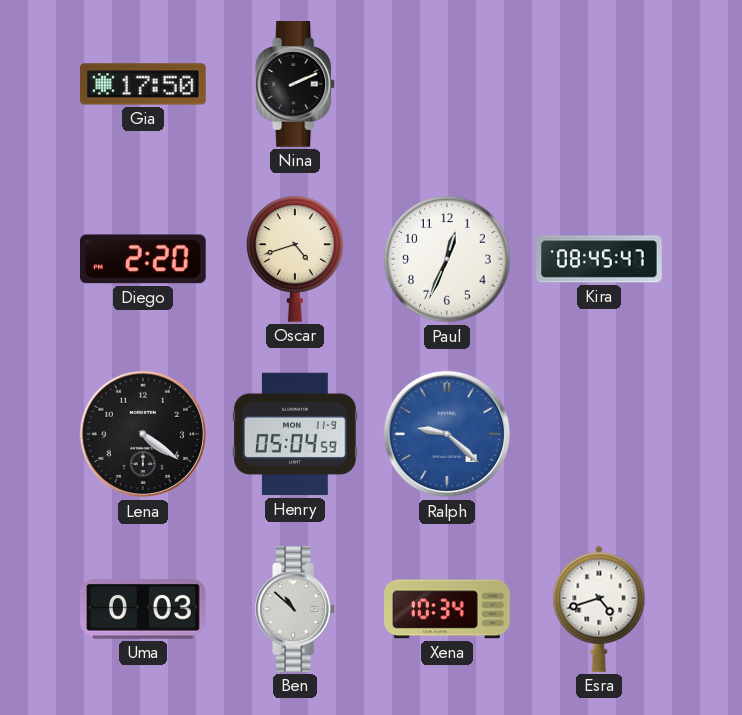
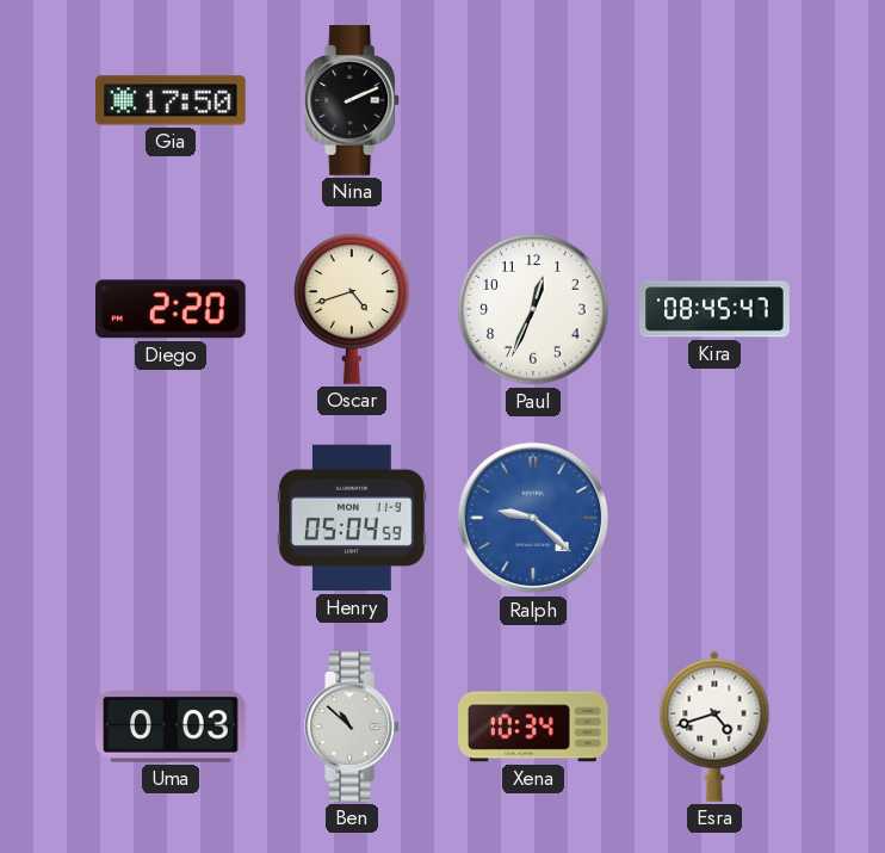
Lena: 4:21 -> none (143, 434)
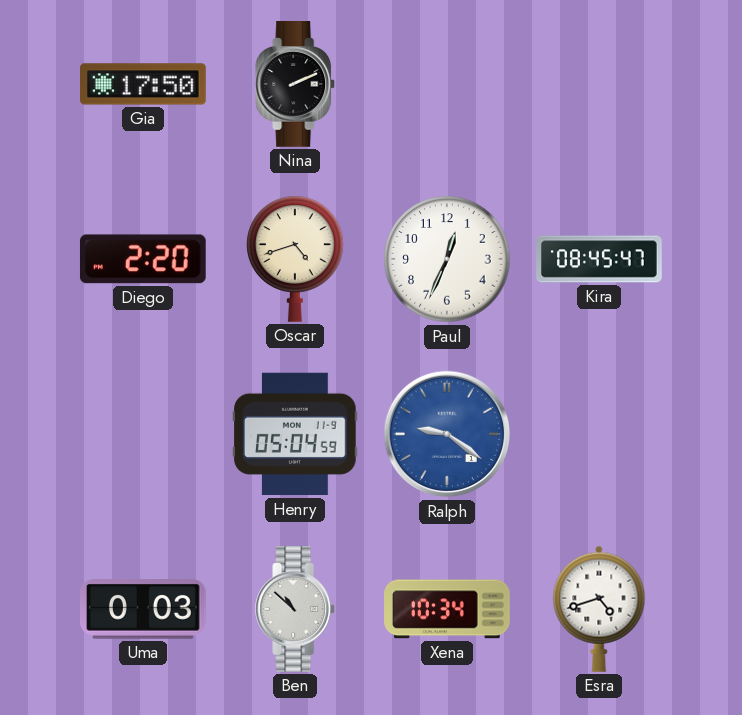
Ralph: 9:22 -> 9:21 (447, 434)
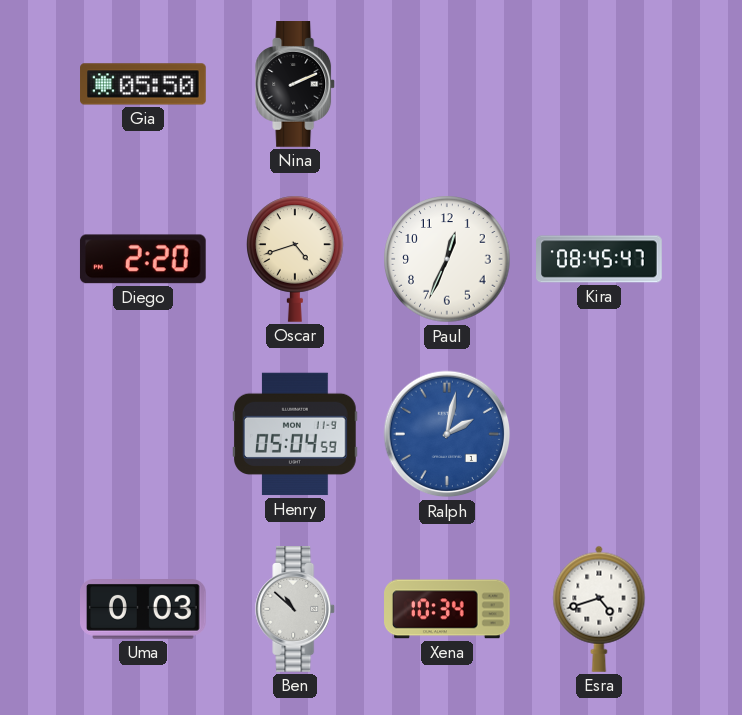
Gia: 17:50 -> 05:50 (143, 84)
Ralph: 9:21 -> 2:02 (447, 434)
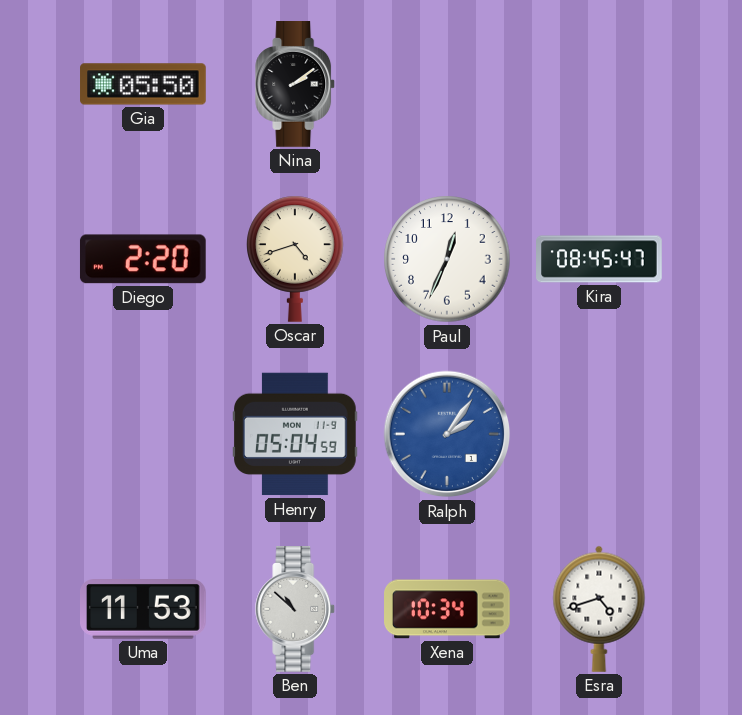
Nina: 2:11 -> 2:09 (296, 84)
Ralph: 2:02 -> 2:06 (447, 434)
Uma: 0:03 -> 11:53 (144, 610)
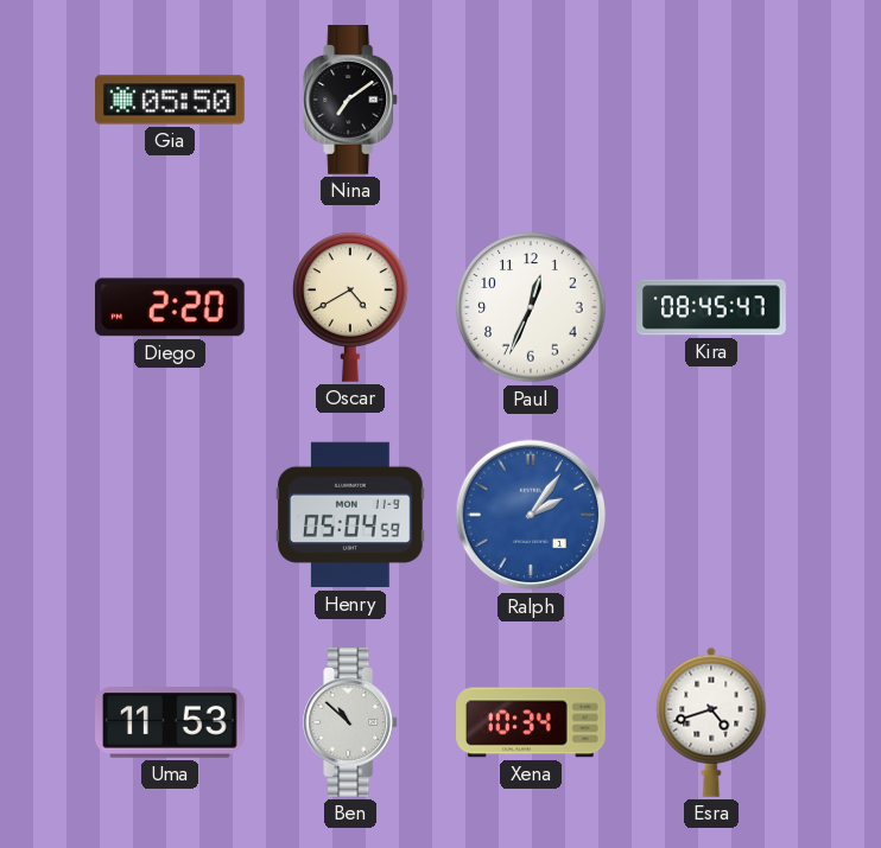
Nina: 2:09 -> 7:09 (351, 100)
Oscar: 4:42 -> 4:40 (350, 307)
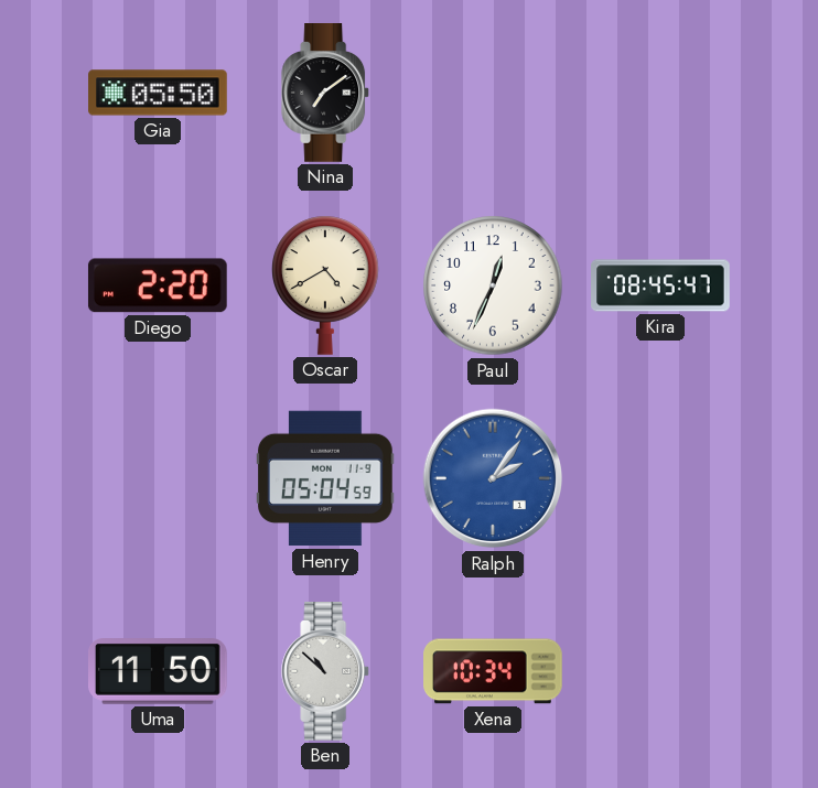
Uma: 11:53 -> 11:50 (159, 672)
Esra: 4:42 -> none (711, 722)
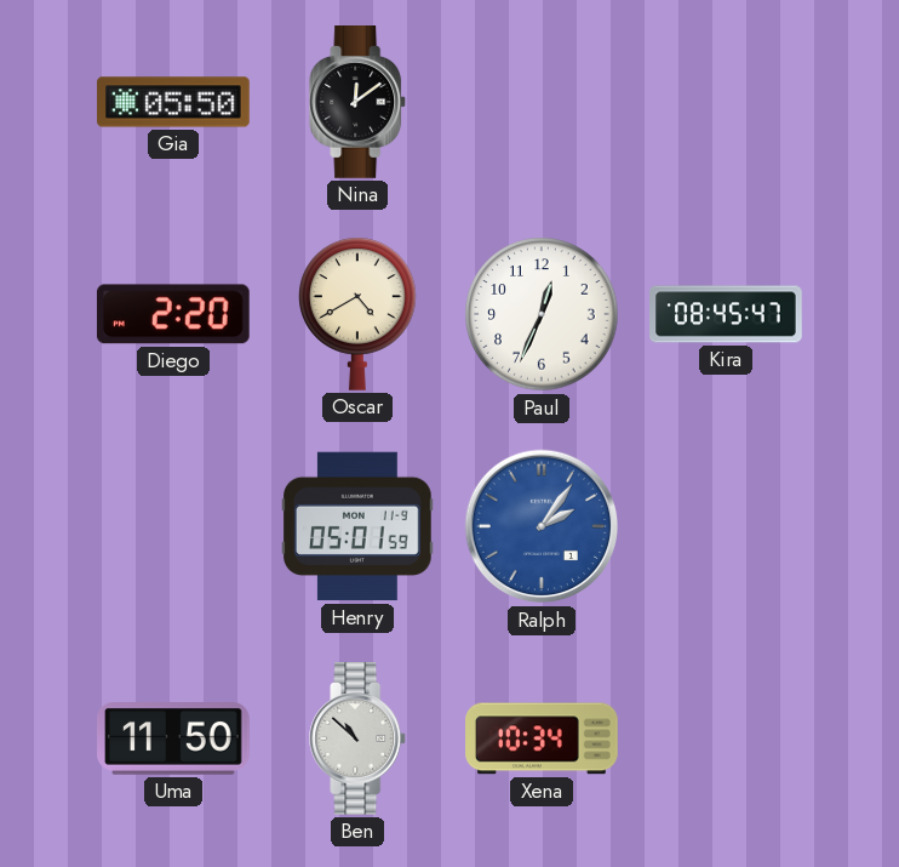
Nina: 7:09 -> 12:09 (359, 102)
Henry: 05:04 -> 05:01 (359, 526)
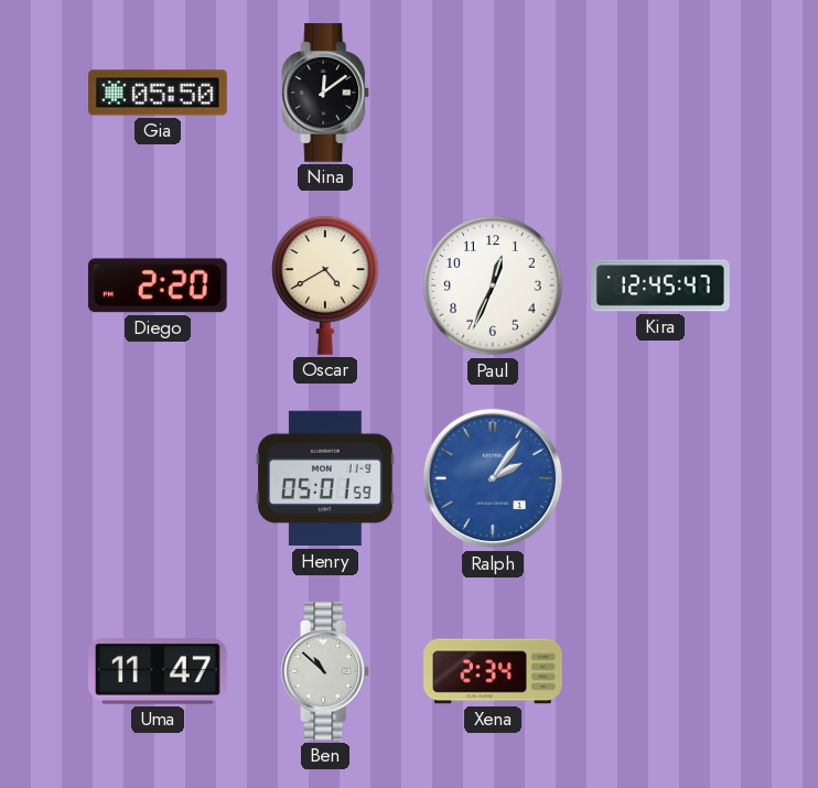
Kira: 08:45 -> 12:45 (660, 285)
Uma: 11:50 -> 11:47 (159, 672)
Xena: 10:34 -> 2:34 (493, 671)
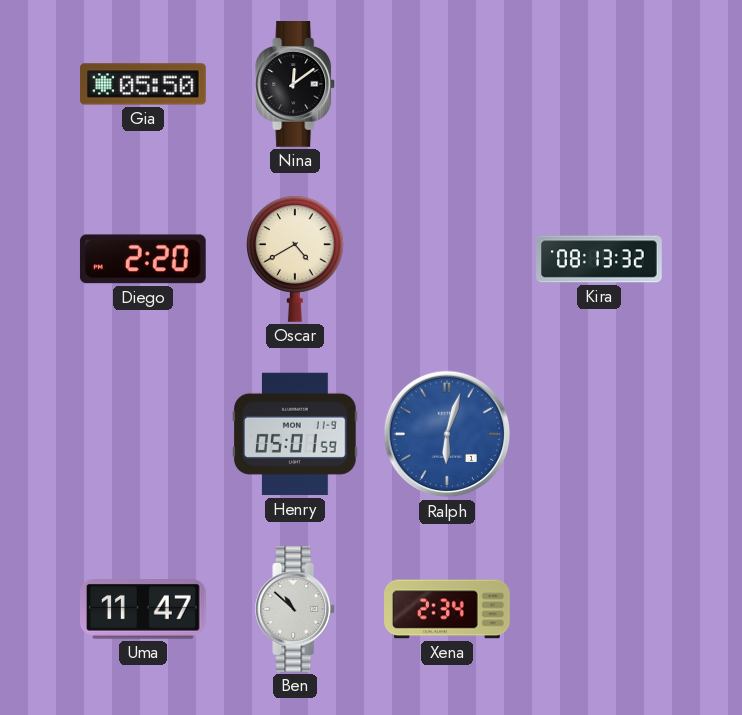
Paul: 12:34 -> none (493, 285)
Kira: 12:45 -> 08:13 (599, 259)
Ralph: 2:06 -> 6:03 (447, 434)
